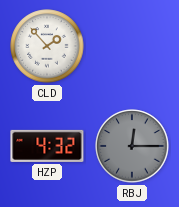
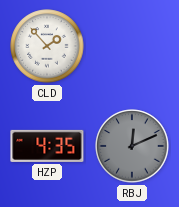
HZP: 4:32 -> 4:35 (47, 146)
RBJ: 12:15 -> 12:11 (132, 146)
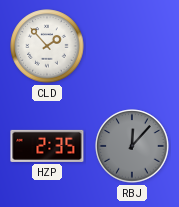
HZP: 4:35 -> 2:35 (47, 146)
RBJ: 12:11 -> 12:07 (132, 146)
